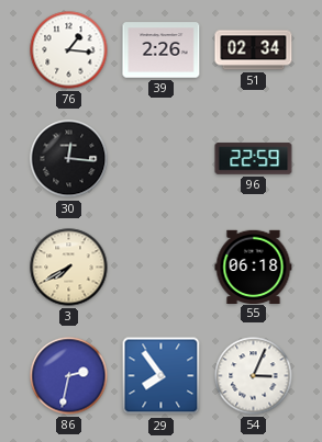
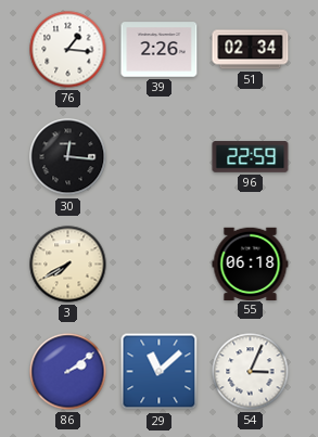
86: 2:32 -> 2:09 (68, 372)
29: 7:54 -> 11:08 (160, 372)
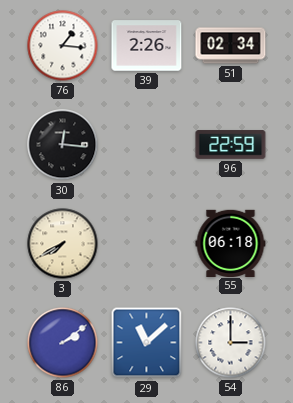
54: 3:04 -> 3:00 (231, 343)
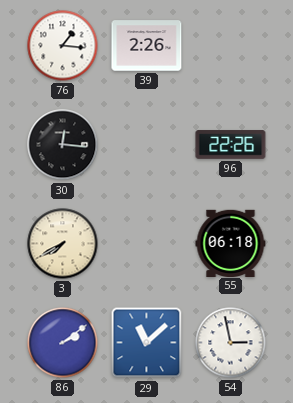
51: 02:34 -> none (231, 46)
96: 22:59 -> 22:26 (231, 145)
54: 3:00 -> 2:58 (231, 343)
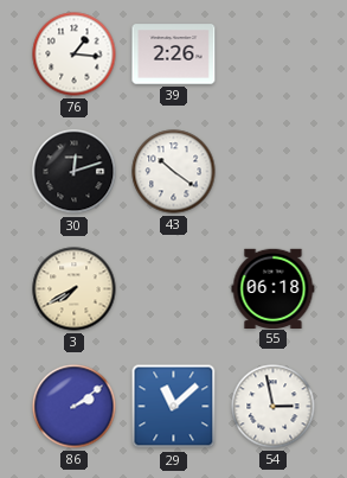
30: 12:16 -> 12:12 (75, 172)
43: none -> 10:21 (174, 172)
96: 22:26 -> none (231, 145)
